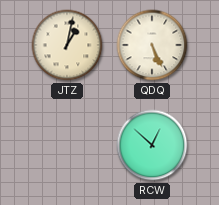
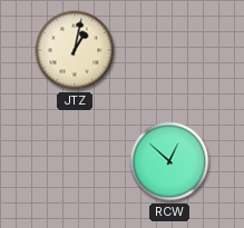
QDQ: 5:26 -> none (152, 45)
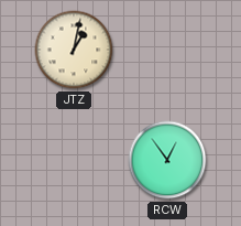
RCW: 12:52 -> 12:54 (167, 160)
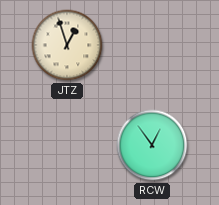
JTZ: 1:02 -> 12:57 (67, 45)
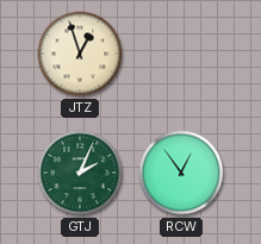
GTJ: none -> 2:04 (80, 173)
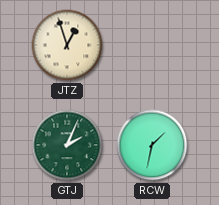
RCW: 12:54 -> 1:32 (152, 145)
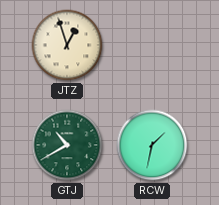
GTJ: 2:04 -> 10:40 (67, 145)
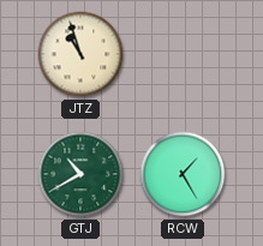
JTZ: 12:57 -> 10:57 (80, 54)
RCW: 1:32 -> 1:25 (183, 174)
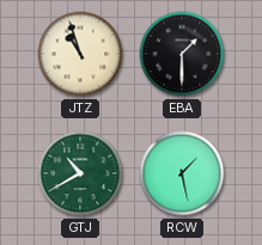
EBA: none -> 1:30 (182, 54)
RCW: 1:25 -> 1:28 (182, 173)
